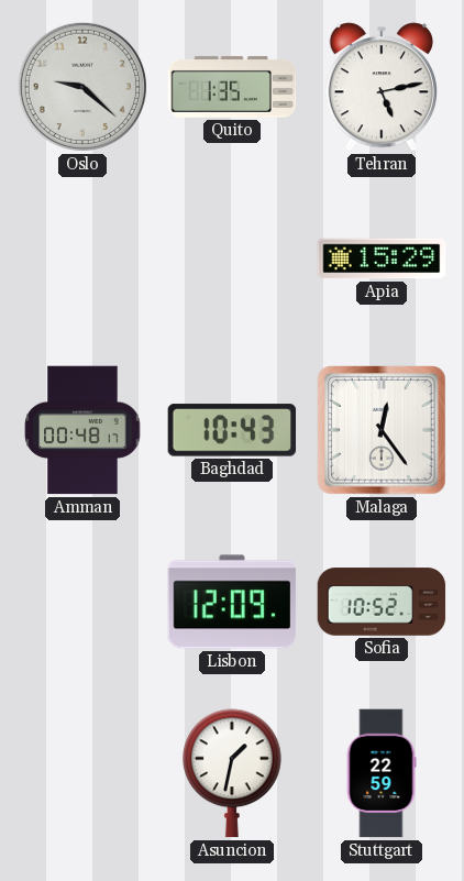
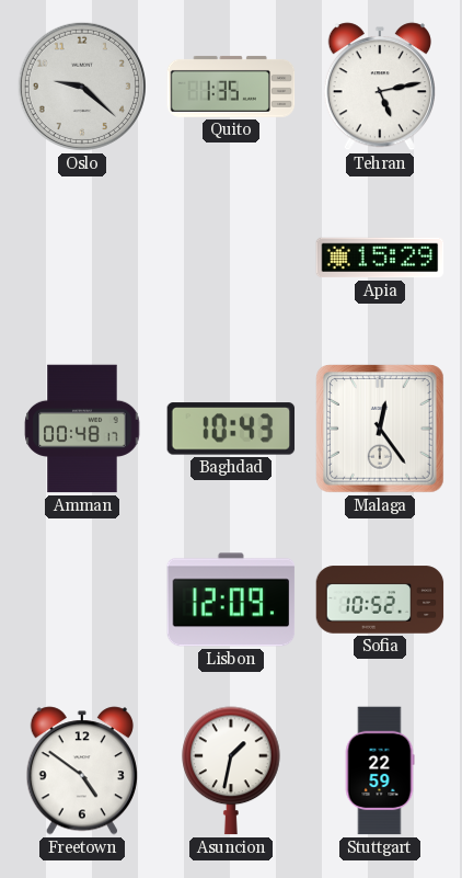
Freetown: none -> 4:51 (82, 771)
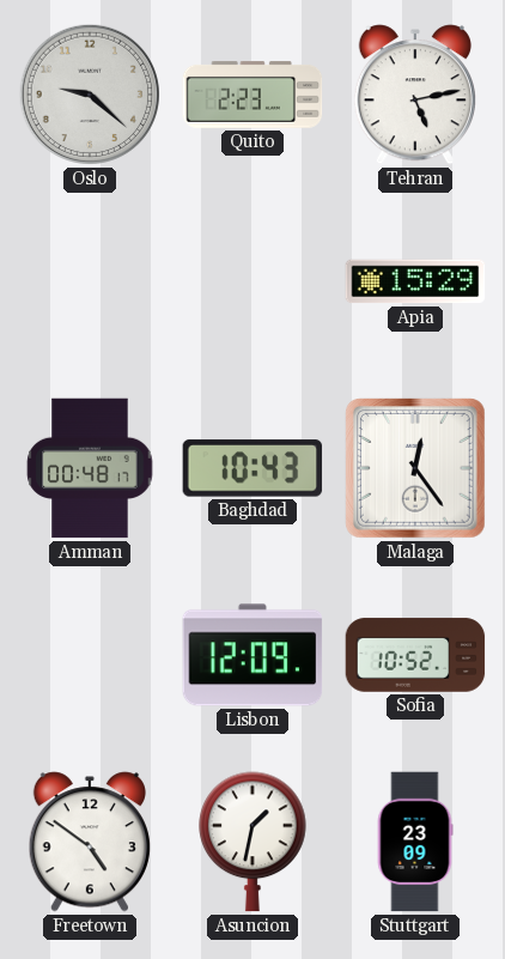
Quito: 1:35 -> 2:23 (252, 95)
Stuttgart: 22:59 -> 23:09 (415, 842)
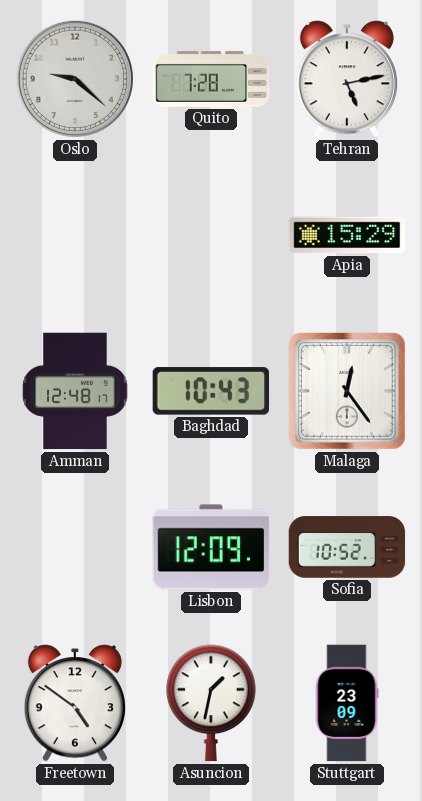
Quito: 2:23 -> 7:28 (211, 79)
Amman: 00:48 -> 12:48 (75, 391)
